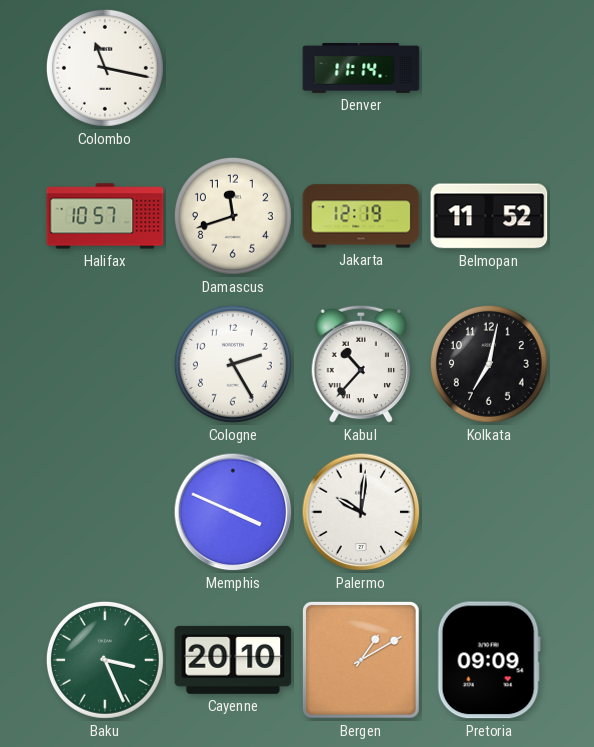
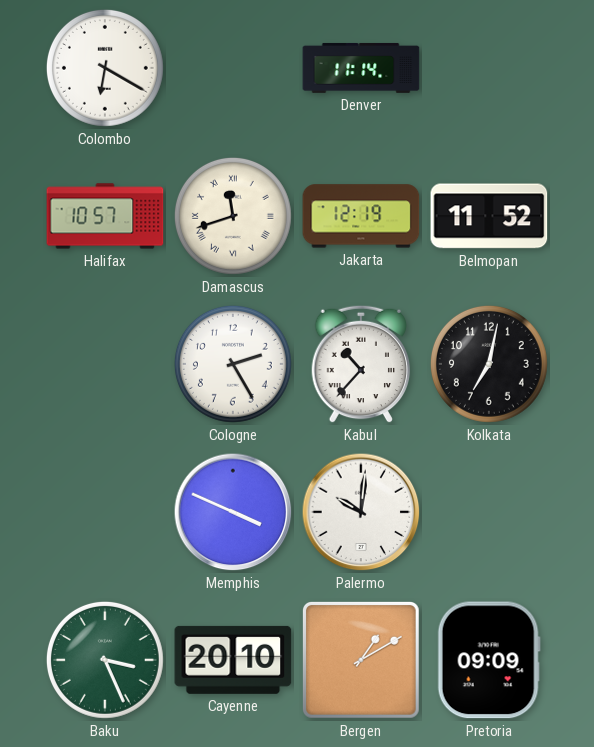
Colombo: 11:17 -> 6:20 (105, 68)
Damascus numerals: Arabic -> Roman (233, 216)
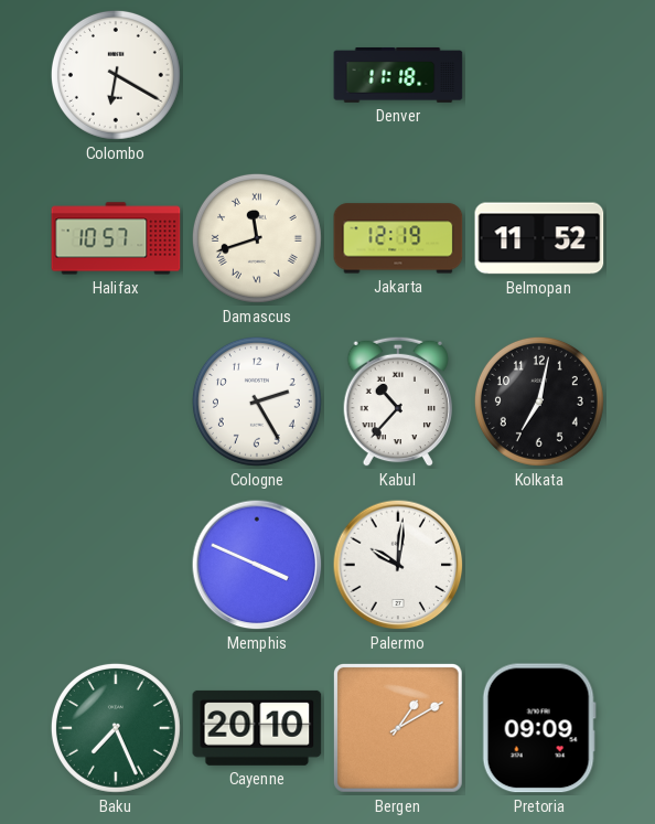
Denver: 11:14 -> 11:18 (398, 75)
Baku: 3:26 -> 7:26 (116, 728)
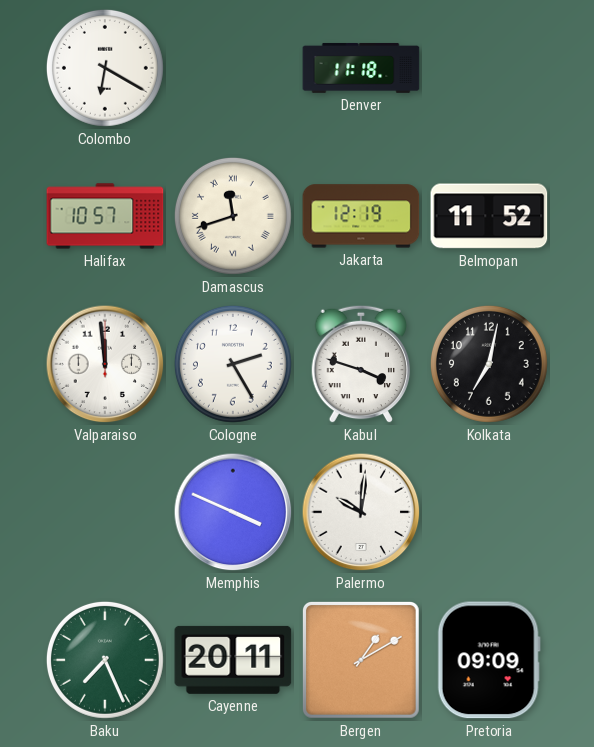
Valparaiso: none -> 11:59 (105, 364)
Kabul: 10:37 -> 3:48 (361, 364)
Cayenne: 20:10 -> 20:11 (233, 660)
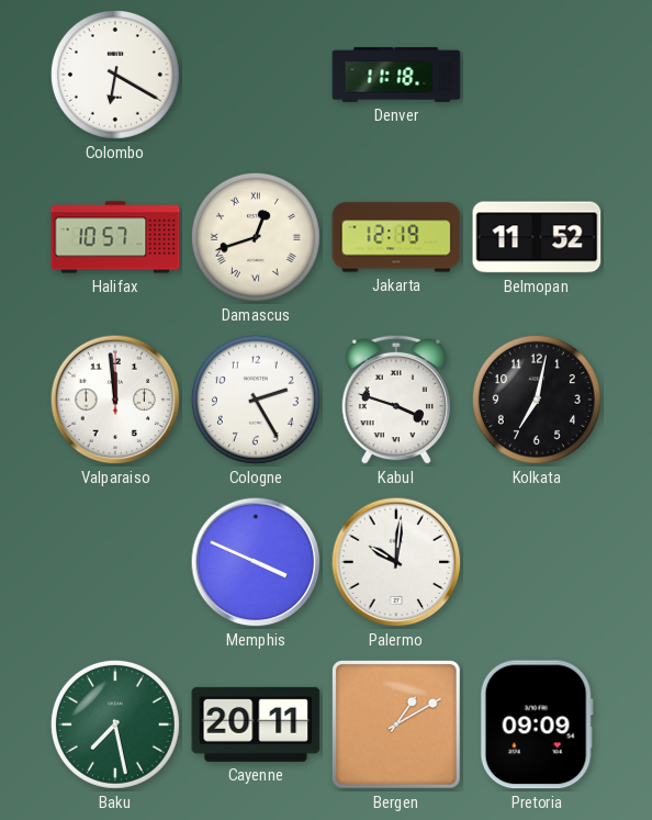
Damascus: 11:42 -> 12:42 (256, 237)
Baku: 7:26 -> 7:28 (115, 724)
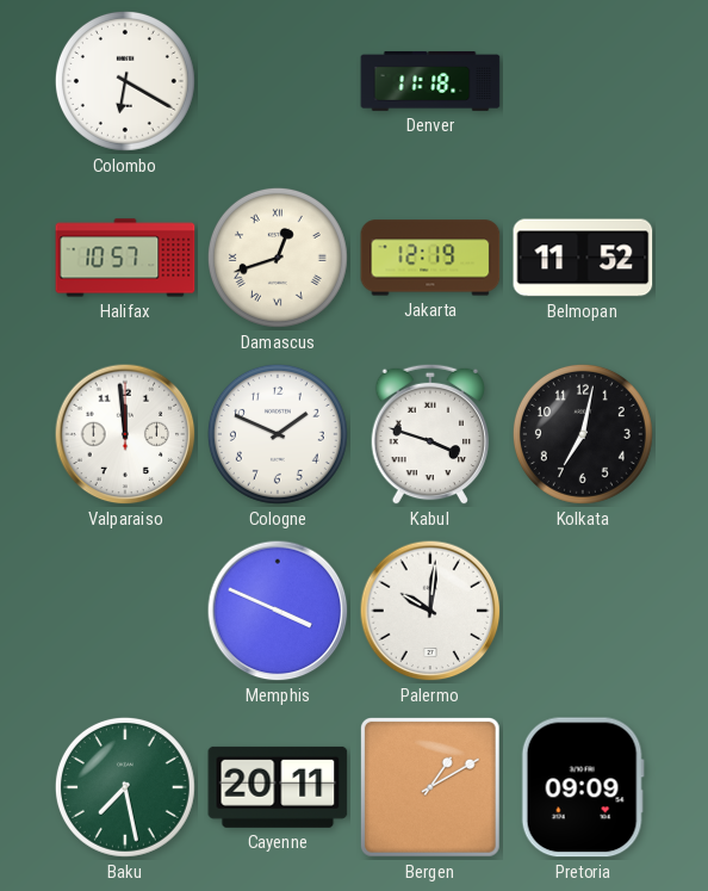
Cologne: 2:25 -> 1:49 (278, 434)
